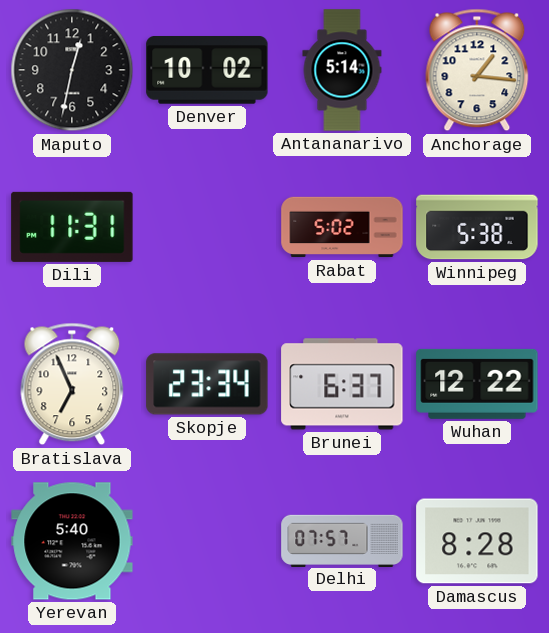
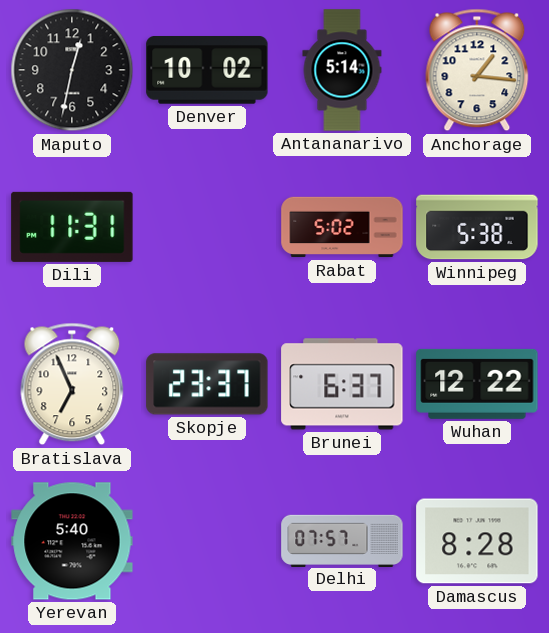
Skopje: 23:34 -> 23:37 (207, 384)
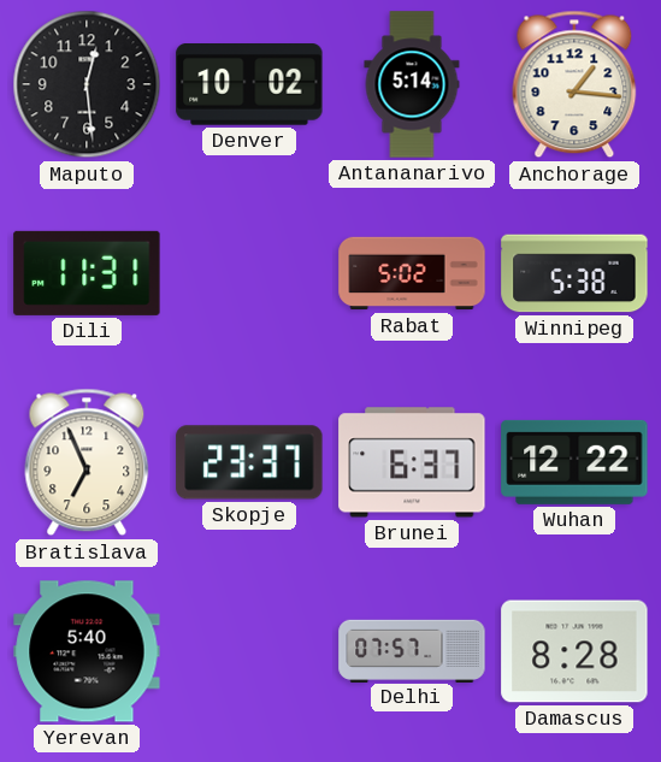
Maputo: 12:32 -> 12:29 (87, 84)
